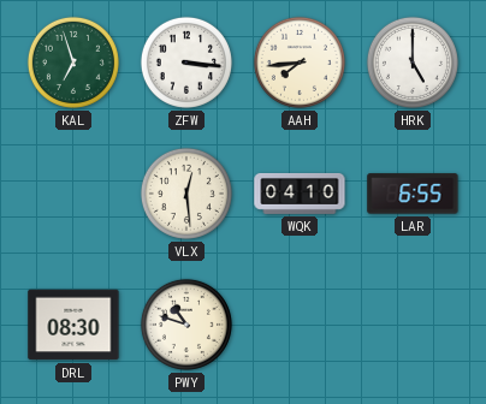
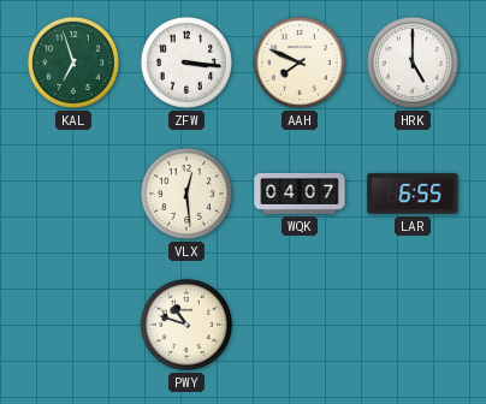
AAH: 7:44 -> 7:49 (300, 63)
WQK: 04:10 -> 04:07 (300, 194)
DRL: 08:30 -> none (73, 325)
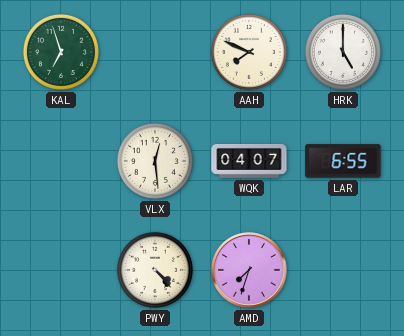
ZFW: 3:16 -> none (186, 63)
PWY: 10:48 -> 4:23 (155, 270)
AMD: none -> 7:33 (249, 270)
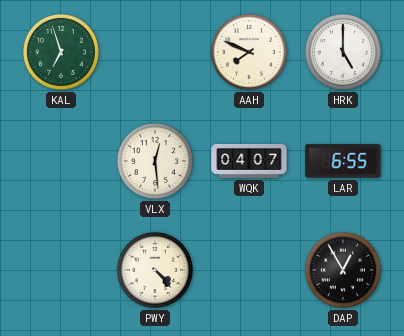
AMD: 7:33 -> none (249, 270)
DAP: none -> 12:55 (343, 270)
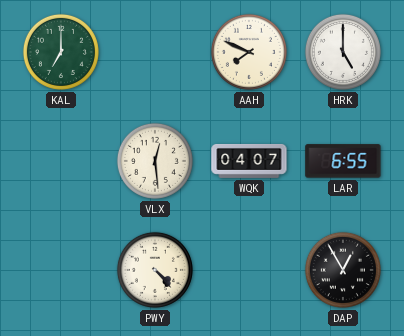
KAL: 6:57 -> 7:00 (61, 52)
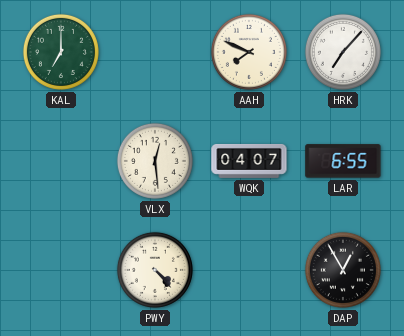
HRK: 5:00 -> 7:07 (343, 52)
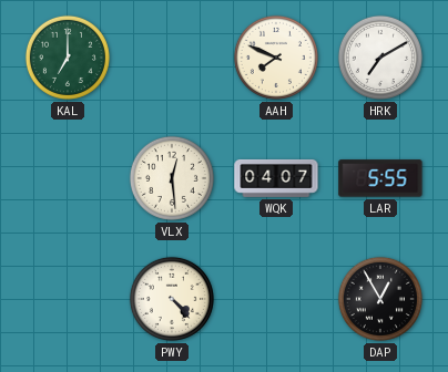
HRK: 7:07 -> 7:10 (380, 58)
LAR: 6:55 -> 5:55 (380, 178)
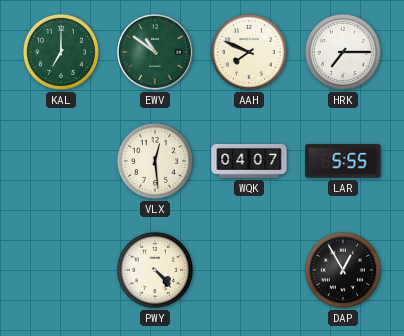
EWV: none -> 10:51 (155, 52)
HRK: 7:10 -> 7:15 (343, 52)
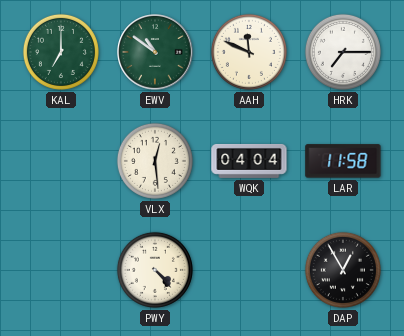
AAH: 7:49 -> 11:49 (249, 52)
WQK: 04:07 -> 04:04 (249, 161)
LAR: 5:55 -> 11:58 (343, 161)
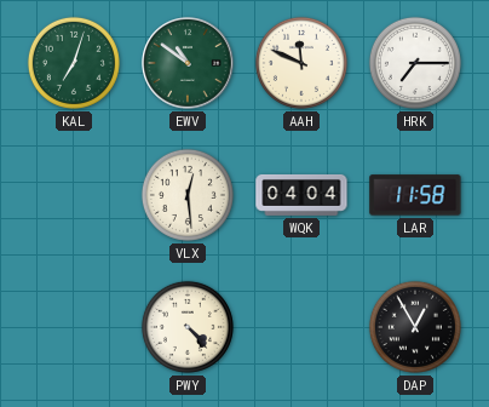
KAL: 7:00 -> 7:03 (74, 63)
